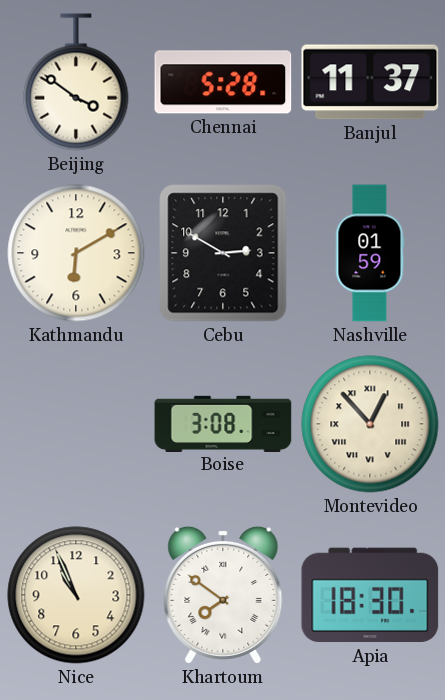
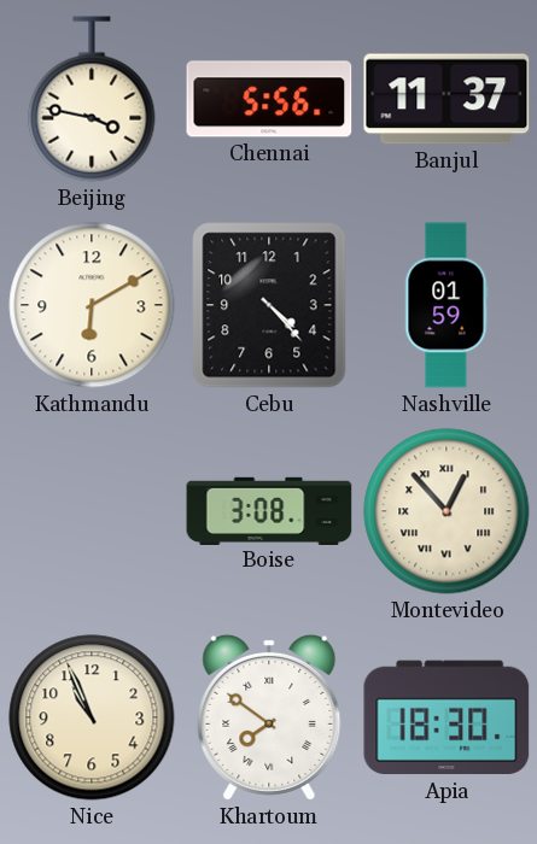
Beijing: 3:51 -> 3:47 (92, 99)
Chennai: 5:28 -> 5:56 (269, 99)
Cebu: 2:50 -> 4:23 (269, 305)
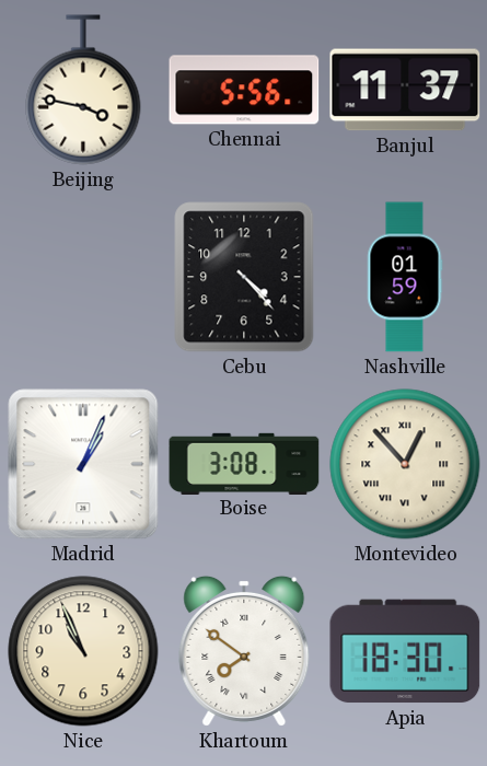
Kathmandu: 6:10 -> none (92, 305)
Madrid: none -> 1:04 (83, 464)
